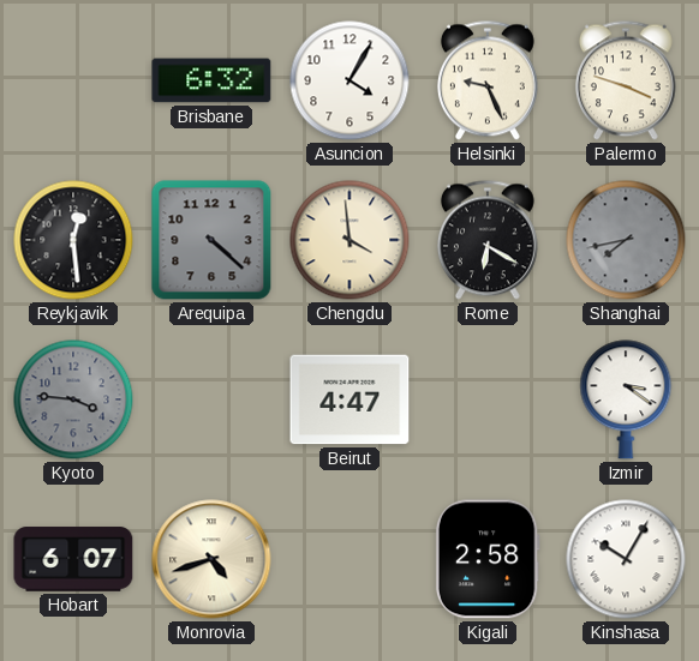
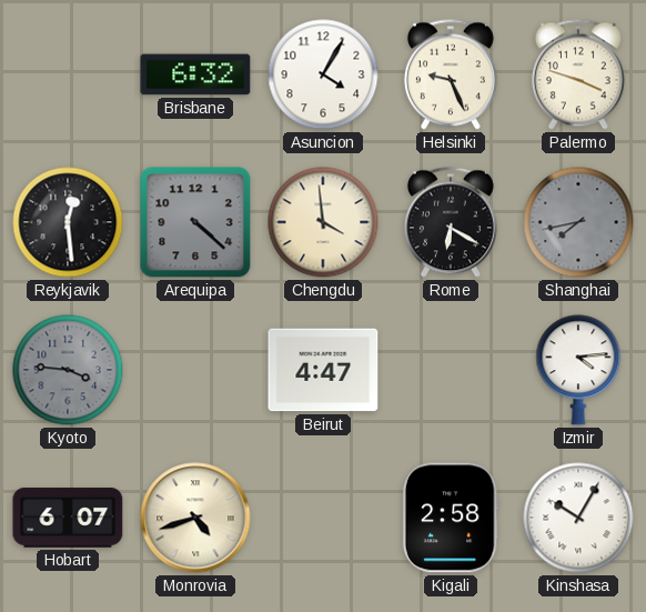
Izmir: 3:21 -> 4:14 (578, 370)
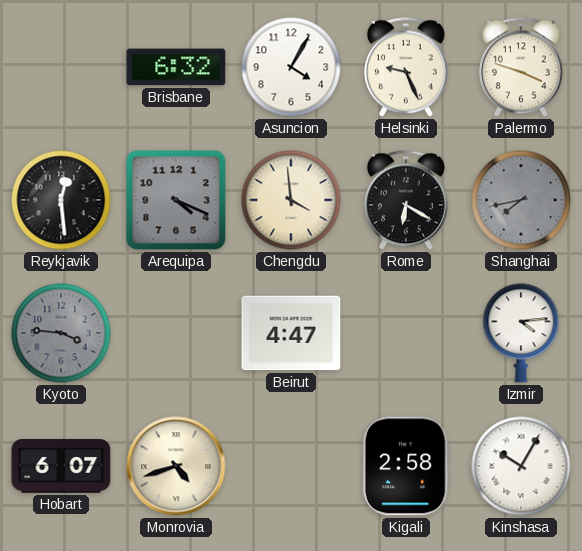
Arequipa: 4:22 -> 4:19 (176, 200)
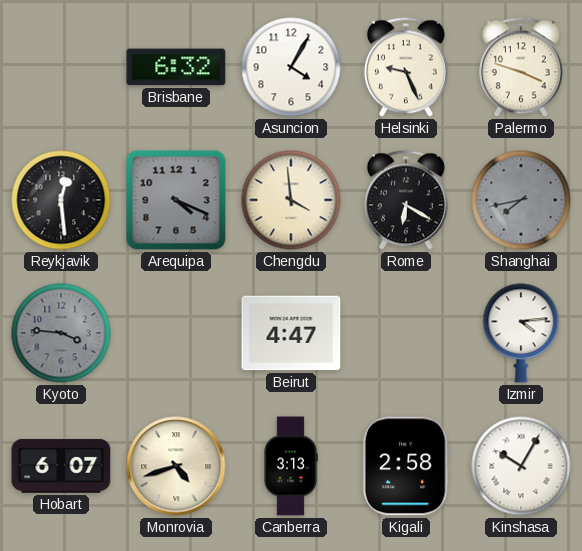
Canberra: none -> 3:13 (291, 466)
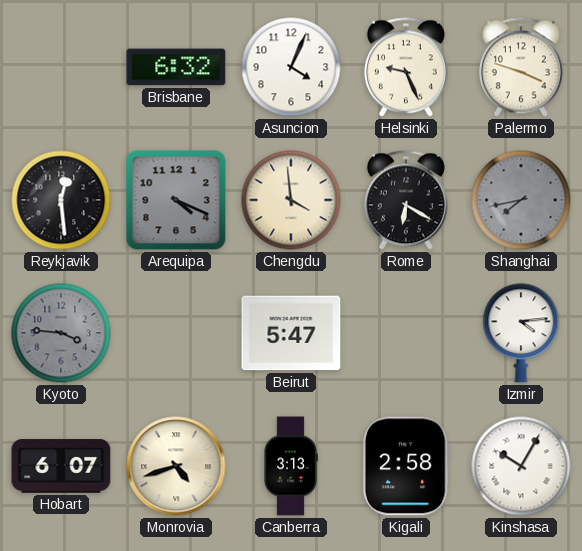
Asuncion: 4:05 -> 4:04 (291, 67)
Beirut: 4:47 -> 5:47 (291, 333)
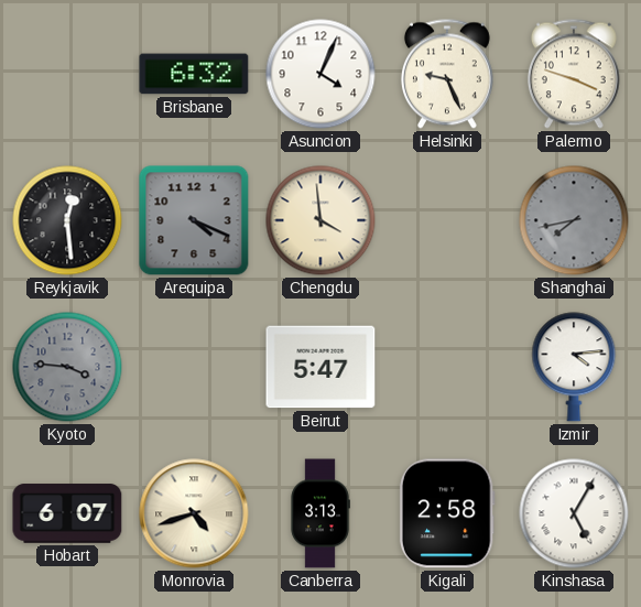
Rome: 6:20 -> none (406, 200)
Kinshasa: 10:05 -> 5:05 (574, 513)
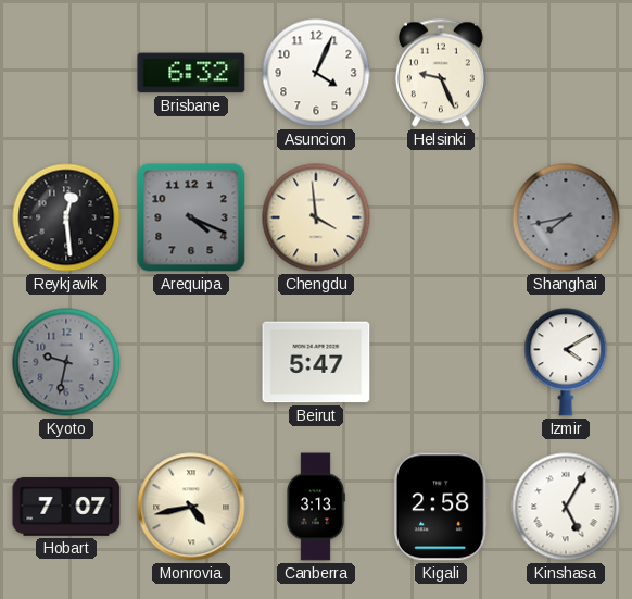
Palermo: 3:48 -> none (574, 74)
Kyoto: 3:46 -> 9:32 (66, 362)
Izmir: 4:14 -> 4:10 (566, 362)
Hobart: 6:07 -> 7:07 (66, 507)
Monrovia: 4:42 -> 4:43 (191, 507)
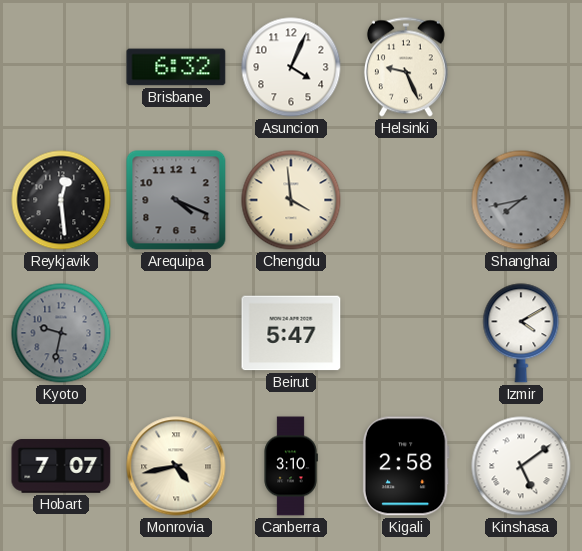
Canberra: 3:13 -> 3:10 (291, 466)
Kinshasa: 5:05 -> 5:09 (521, 466)
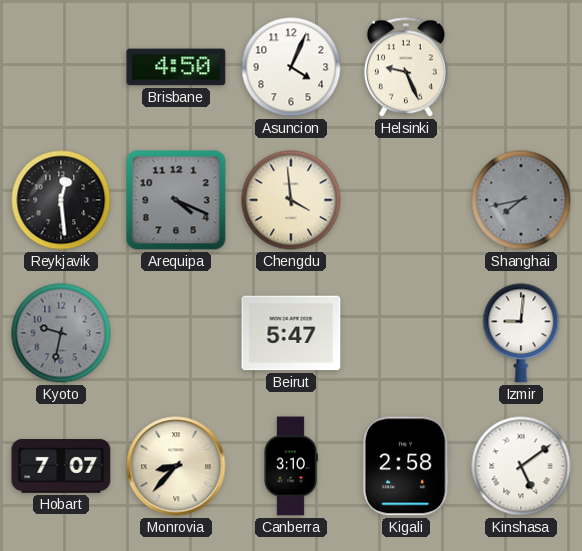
Brisbane: 6:32 -> 4:50 (176, 67)
Izmir: 4:10 -> 9:01 (521, 333)
Monrovia: 4:43 -> 8:37 (176, 466)
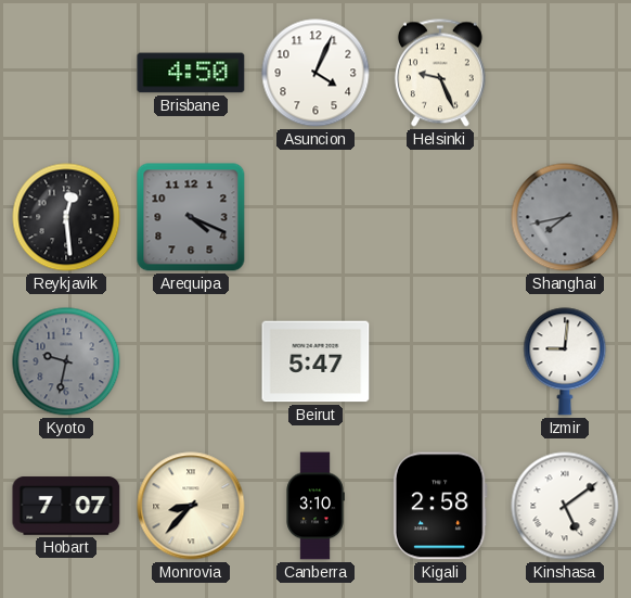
Chengdu: 3:59 -> none (291, 200)
